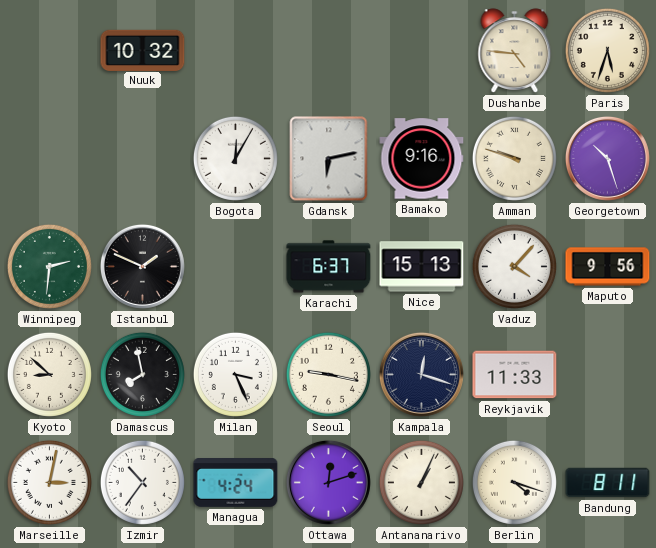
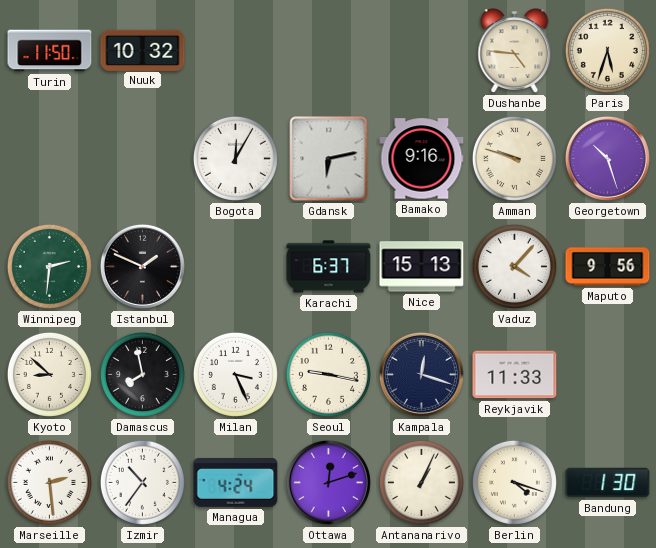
Turin: none -> 11:50 (50, 51)
Marseille: 3:02 -> 2:29 (49, 482)
Bandung: 8:11 -> 1:30 (608, 483)
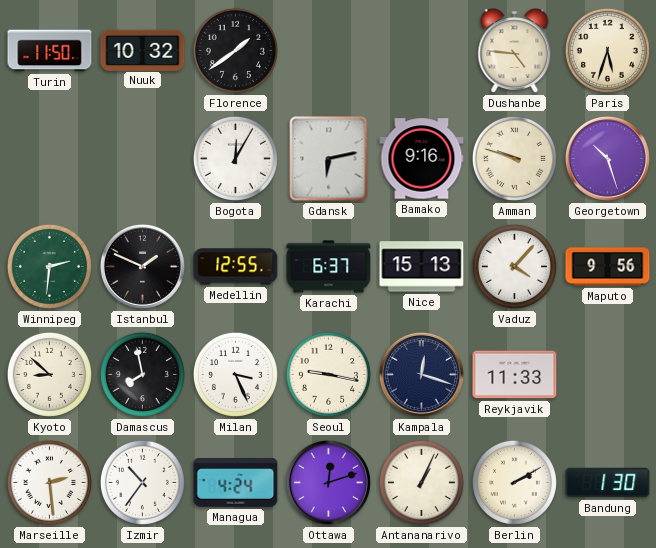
Florence: none -> 1:39 (235, 50)
Medellin: none -> 12:55 (236, 267)
Berlin: 4:18 -> 2:10 (514, 482)
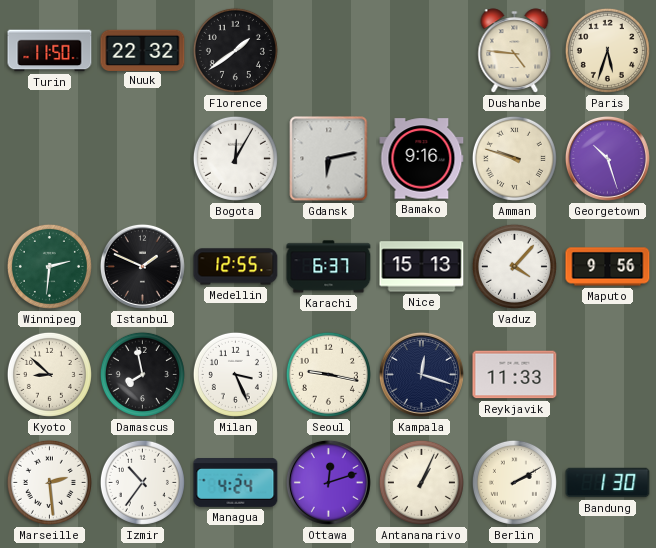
Nuuk: 10:32 -> 22:32 (143, 50)
